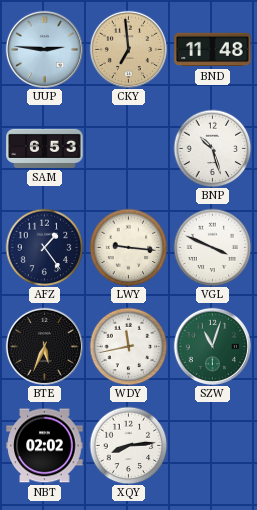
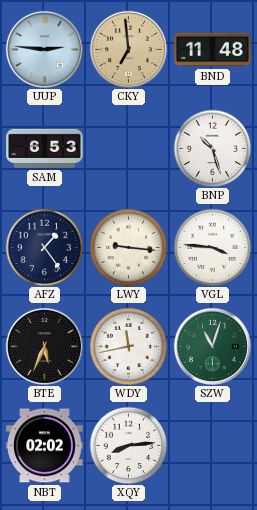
VGL: 3:49 -> 3:46 (212, 247)
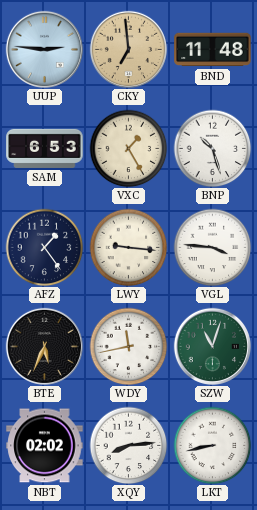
VXC: none -> 1:25 (128, 148)
LKT: none -> 8:43 (212, 445)
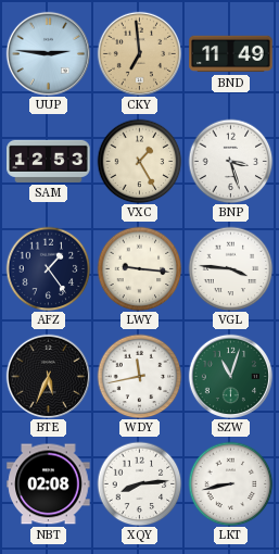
BND: 11:48 -> 11:49 (231, 54)
SAM: 6:53 -> 12:53 (49, 161)
BNP: 10:27 -> 3:27 (230, 161)
NBT: 02:02 -> 02:08 (49, 484)
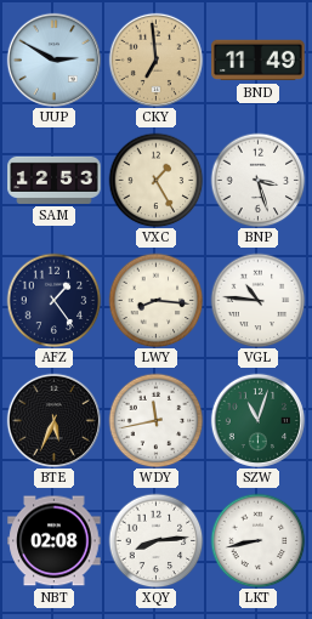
UUP: 2:46 -> 2:50 (53, 59)
LWY: 9:16 -> 8:16 (155, 300)
VGL: 3:46 -> 10:46 (257, 300)
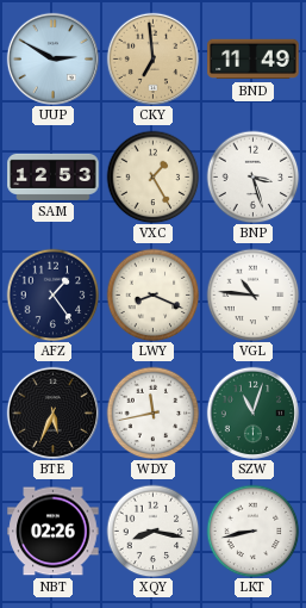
LWY: 8:16 -> 8:19 (152, 294)
NBT: 02:08 -> 02:26 (54, 532)
XQY: 8:14 -> 8:17 (152, 531)
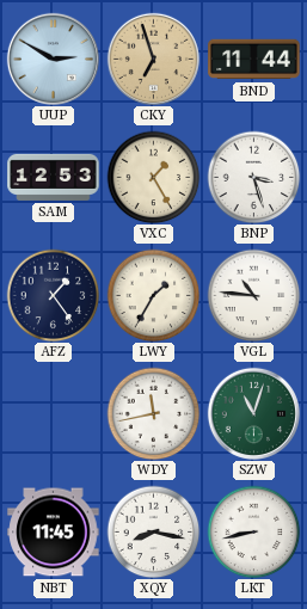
CKY: 6:59 -> 6:57 (153, 59)
BND: 11:49 -> 11:44 (254, 60)
LWY: 8:19 -> 1:35 (153, 295)
BTE: 5:34 -> none (52, 412)
NBT: 02:26 -> 11:45 (54, 533)
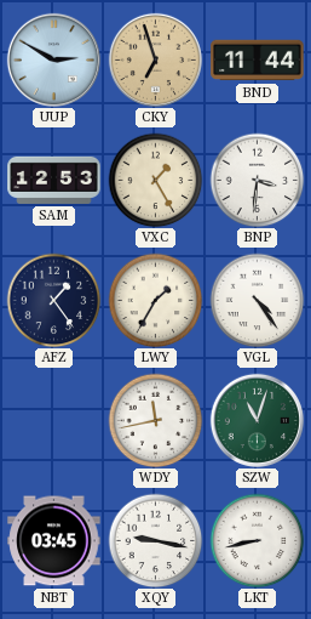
BNP: 3:27 -> 3:31 (257, 180)
VGL: 10:46 -> 4:24 (257, 300)
NBT: 11:45 -> 03:45 (54, 541)
XQY: 8:17 -> 9:17 (155, 540)
